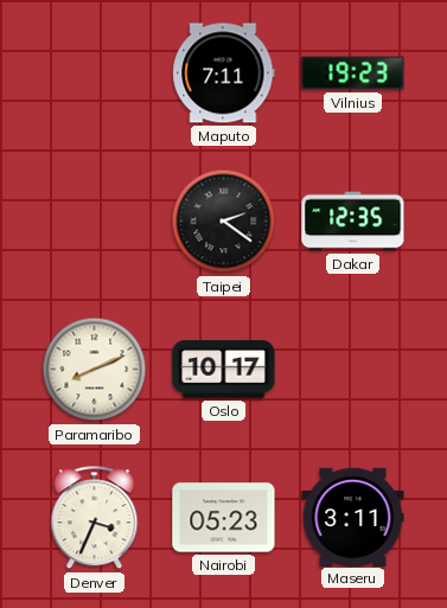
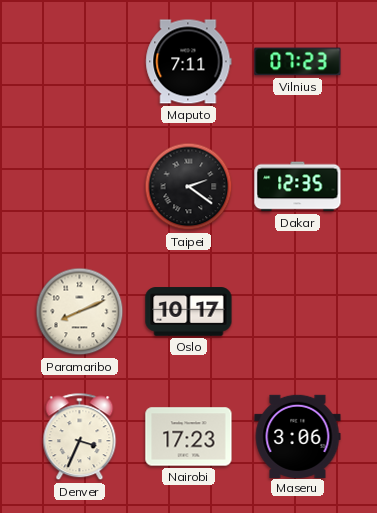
Vilnius: 19:23 -> 07:23 (298, 62)
Nairobi: 05:23 -> 17:23 (189, 437)
Maseru: 3:11 -> 3:06 (298, 436)
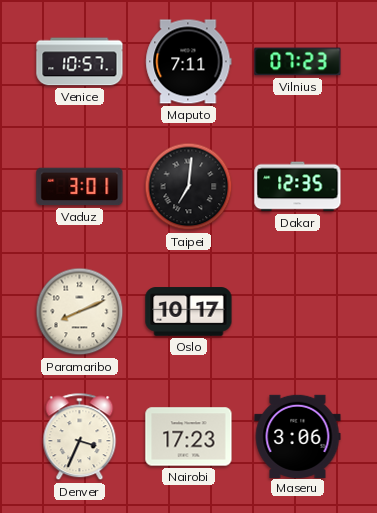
Venice: none -> 10:57 (80, 62)
Vaduz: none -> 3:01 (80, 187)
Taipei: 2:21 -> 7:01 (189, 187)
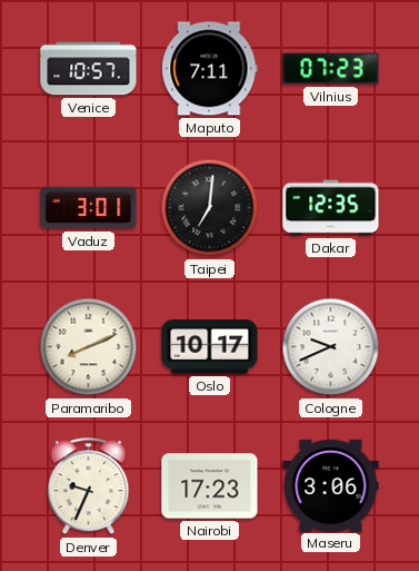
Cologne: none -> 9:41 (331, 347)
Denver: 3:34 -> 9:34 (89, 486)
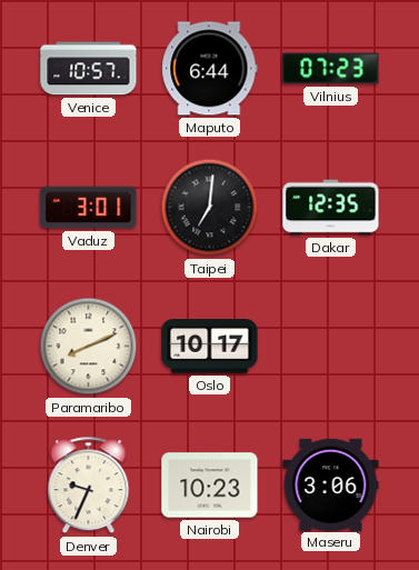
Maputo: 7:11 -> 6:44 (210, 69)
Cologne: 9:41 -> none (331, 347)
Nairobi: 17:23 -> 10:23 (210, 486)
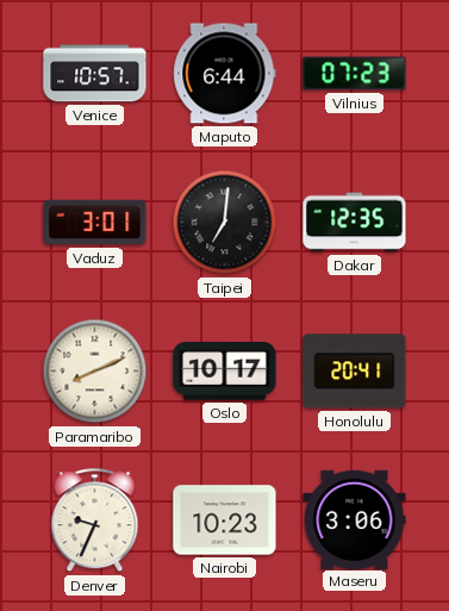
Honolulu: none -> 20:41 (355, 372)
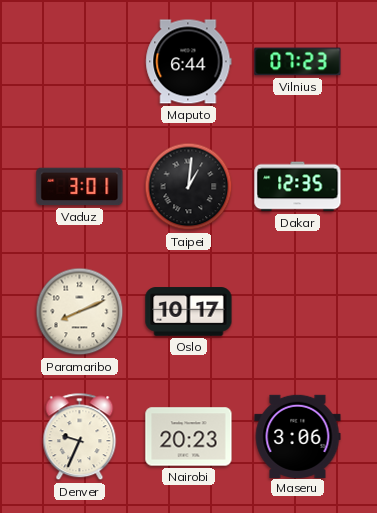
Venice: 10:57 -> none (95, 74)
Taipei: 7:01 -> 1:01 (189, 187)
Honolulu: 20:41 -> none (355, 372)
Nairobi: 10:23 -> 20:23 (189, 437)
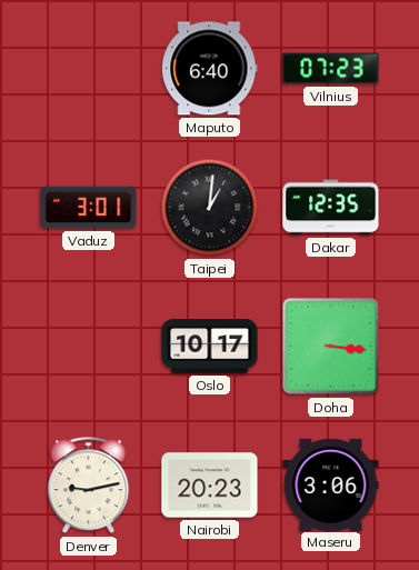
Maputo: 6:44 -> 6:40 (210, 69)
Paramaribo: 8:11 -> none (80, 312)
Doha: none -> 3:16 (331, 347)
Denver: 9:34 -> 9:13 (89, 486)
